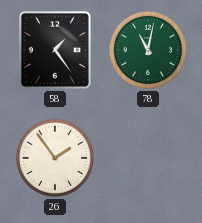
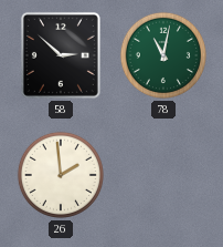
58: 1:24 -> 2:52 (61, 55)
26: 1:54 -> 1:59 (61, 175)
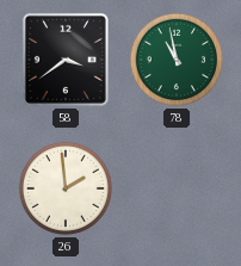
58: 2:52 -> 3:39 (66, 60)
78: 11:02 -> 10:58 (177, 60)
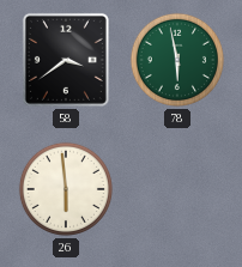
78: 10:58 -> 5:58 (177, 60)
26: 1:59 -> 5:59 (66, 189)
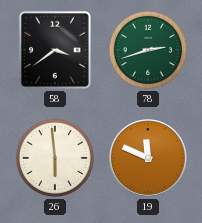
78: 5:58 -> 2:42 (148, 50)
19: none -> 11:49 (149, 159)
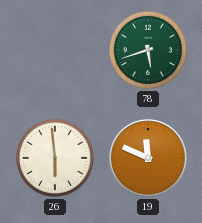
58: 3:39 -> none (55, 50)
78: 2:42 -> 5:42 (148, 50)
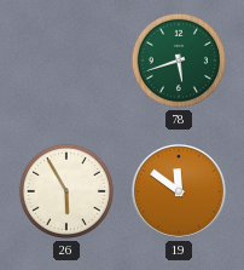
26: 5:59 -> 5:55 (66, 191)
19: 11:49 -> 11:51 (180, 193)
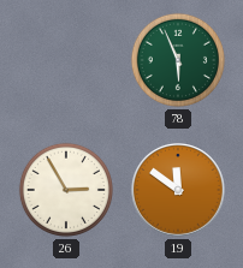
78: 5:42 -> 5:56 (178, 60)
26: 5:55 -> 2:55 (66, 190)
